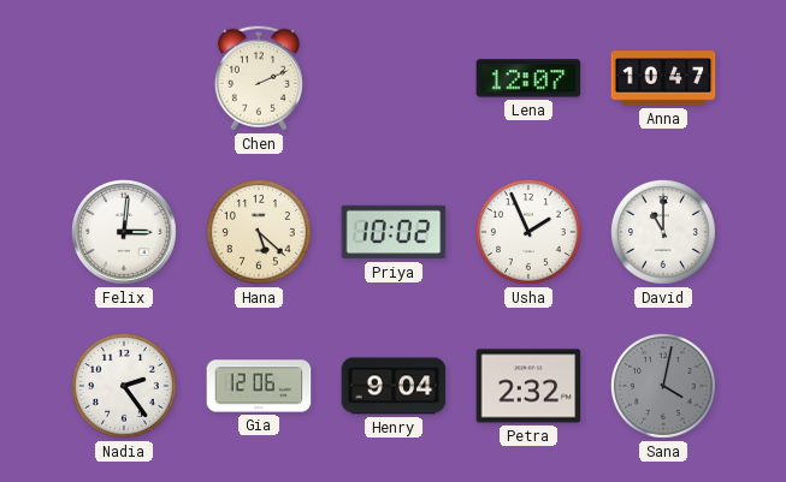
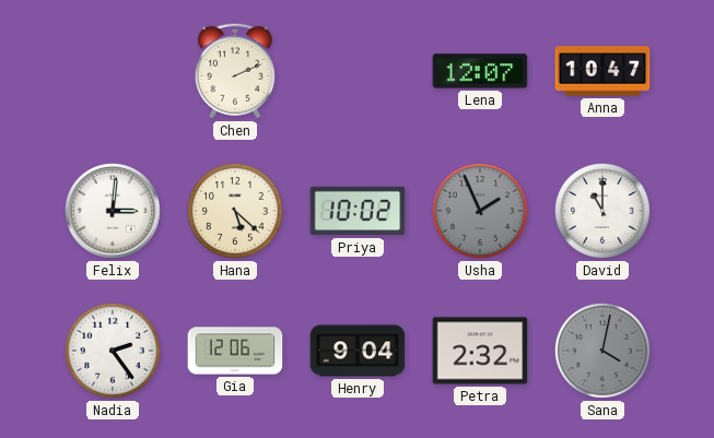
Usha dial: white -> grey (480, 211)
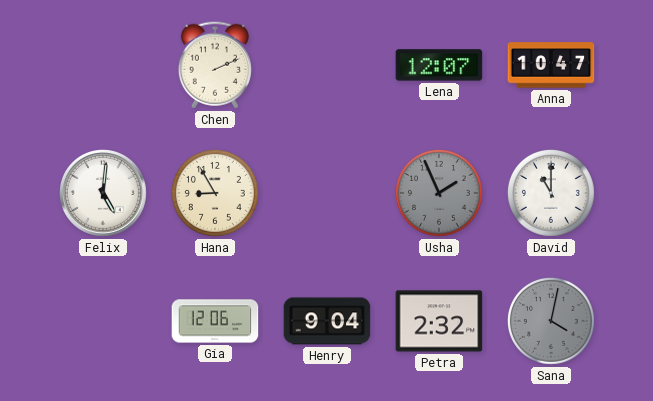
Felix: 3:01 -> 5:01 (104, 194)
Hana: 5:22 -> 8:55 (215, 193)
Priya: 10:02 -> none (358, 211)
Nadia: 2:24 -> none (113, 351)
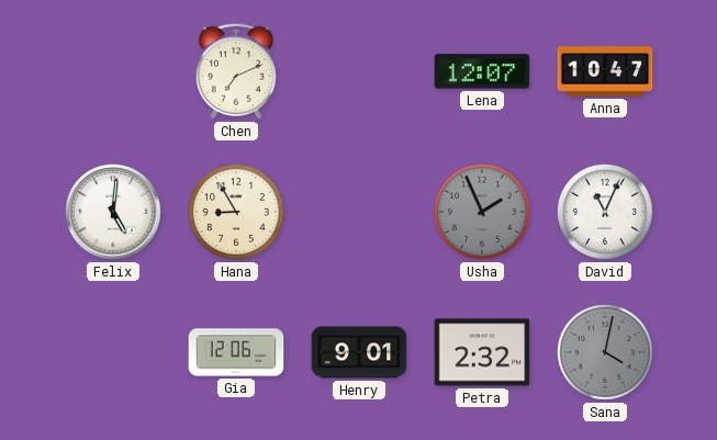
Chen: 2:11 -> 7:11 (236, 71)
David: 11:00 -> 11:04 (605, 212)
Henry: 9:04 -> 9:01 (359, 352)
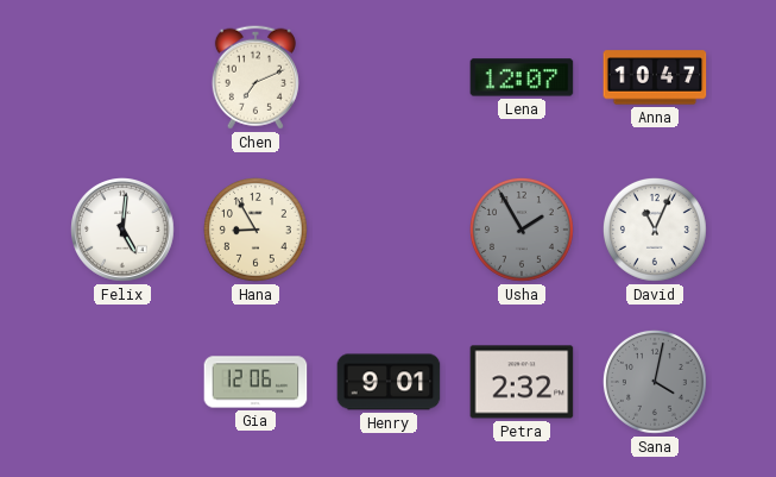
Usha: 1:56 -> 1:55 (522, 230)
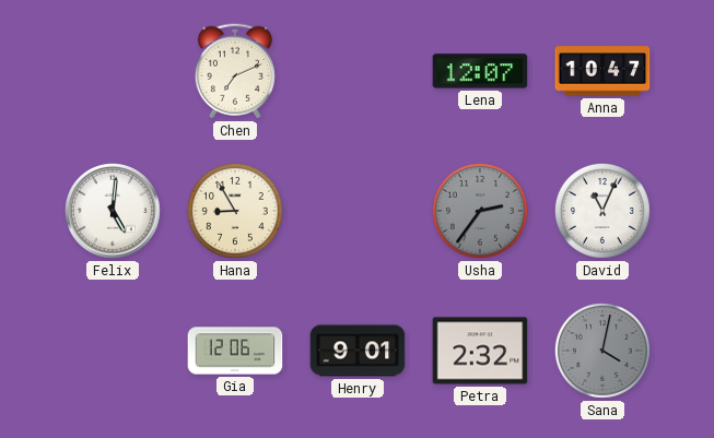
Usha: 1:55 -> 2:36 (480, 211)
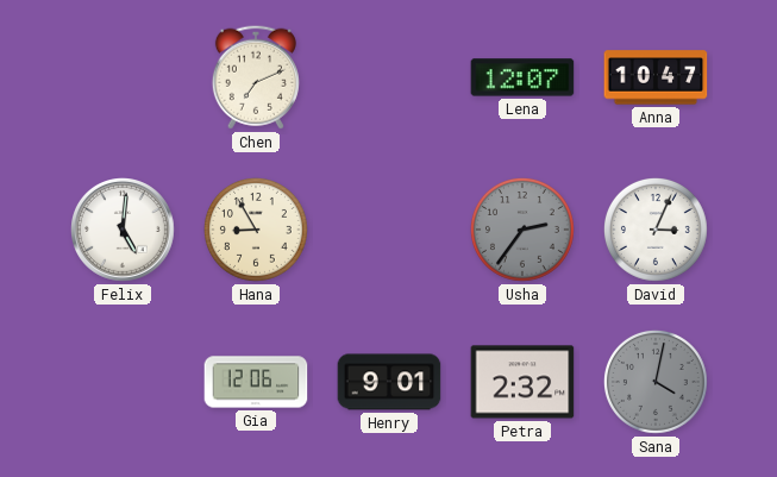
David: 11:04 -> 3:04 (656, 230)
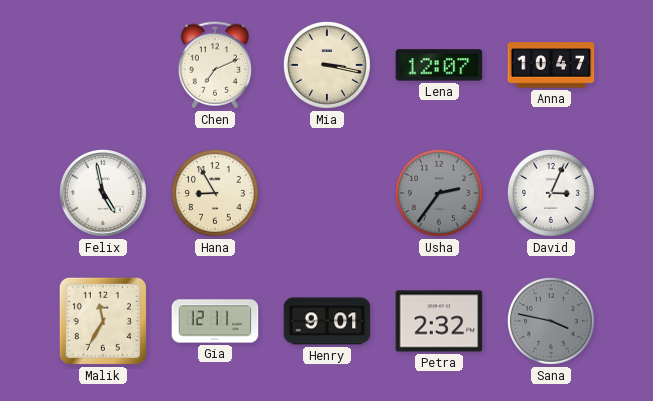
Mia: none -> 3:17 (327, 65)
Felix: 5:01 -> 4:58 (104, 194)
Malik: none -> 11:35 (103, 321)
Gia: 12:06 -> 12:11 (215, 321)
Sana: 4:02 -> 3:47 (551, 321)
